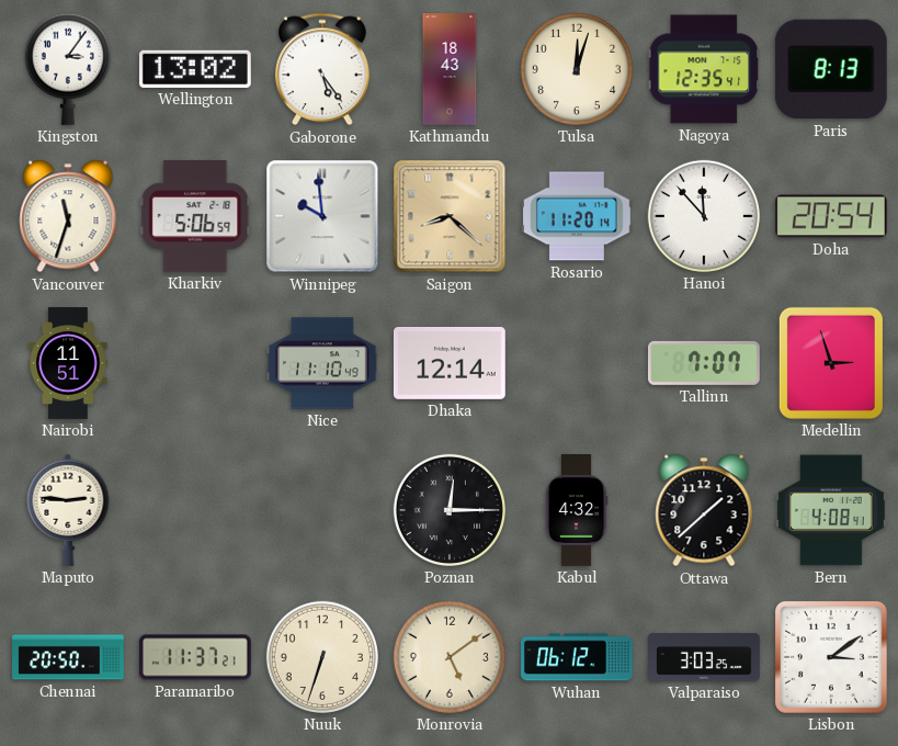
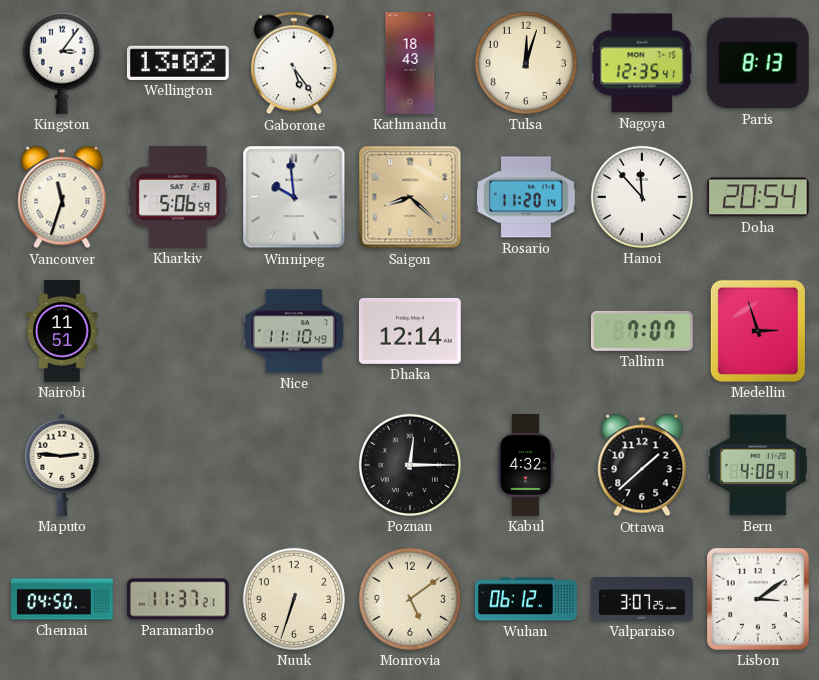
Chennai: 20:50 -> 04:50 (63, 599)
Valparaiso: 3:03 -> 3:07 (643, 599)
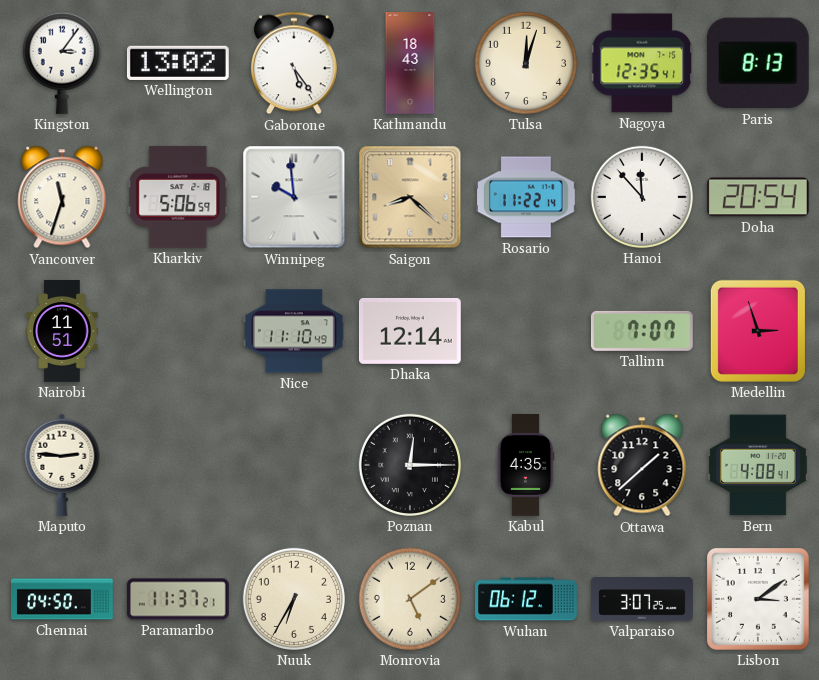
Rosario: 11:20 -> 11:22 (526, 197)
Kabul: 4:32 -> 4:35 (526, 466)
Nuuk: 6:33 -> 6:35 (294, 599)
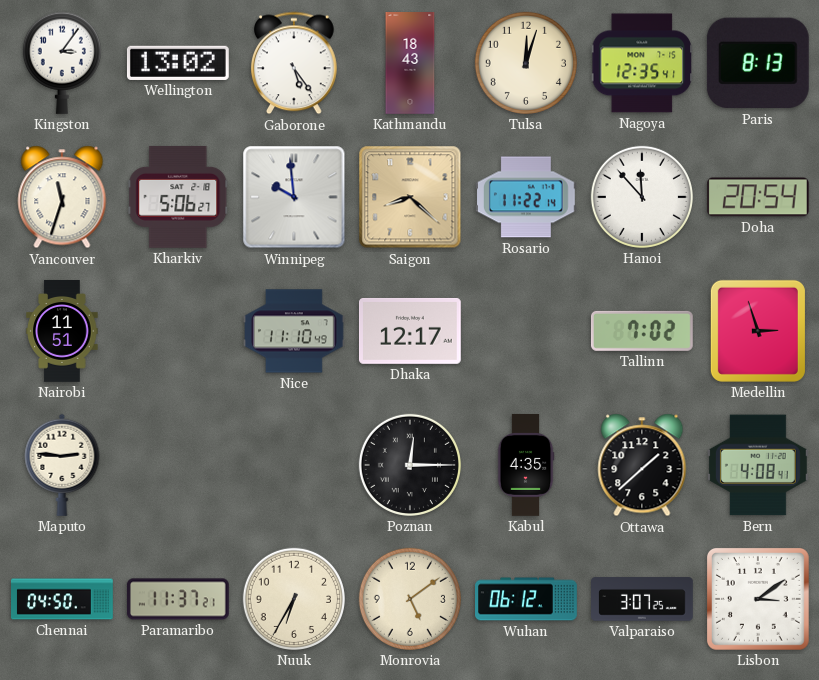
Kharkiv: 5:06:59 -> 5:06:27 (178, 197)
Dhaka: 12:14 -> 12:17 (410, 331)
Tallinn: 7:07 -> 7:02 (642, 331)
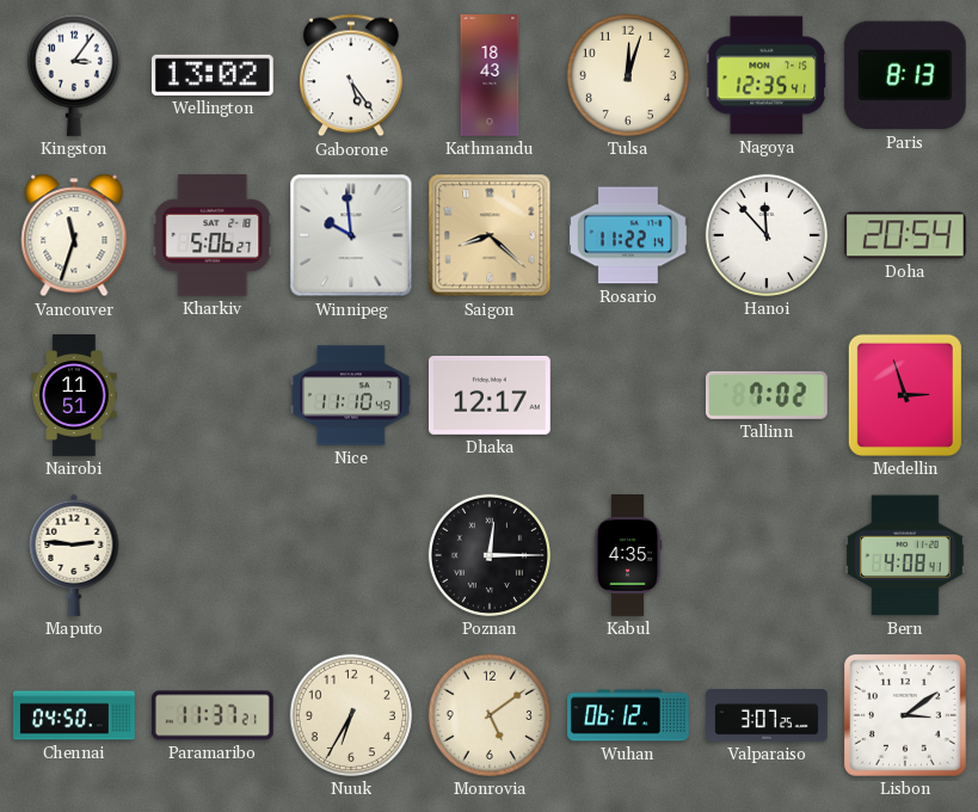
Ottawa: 1:38 -> none (642, 465)
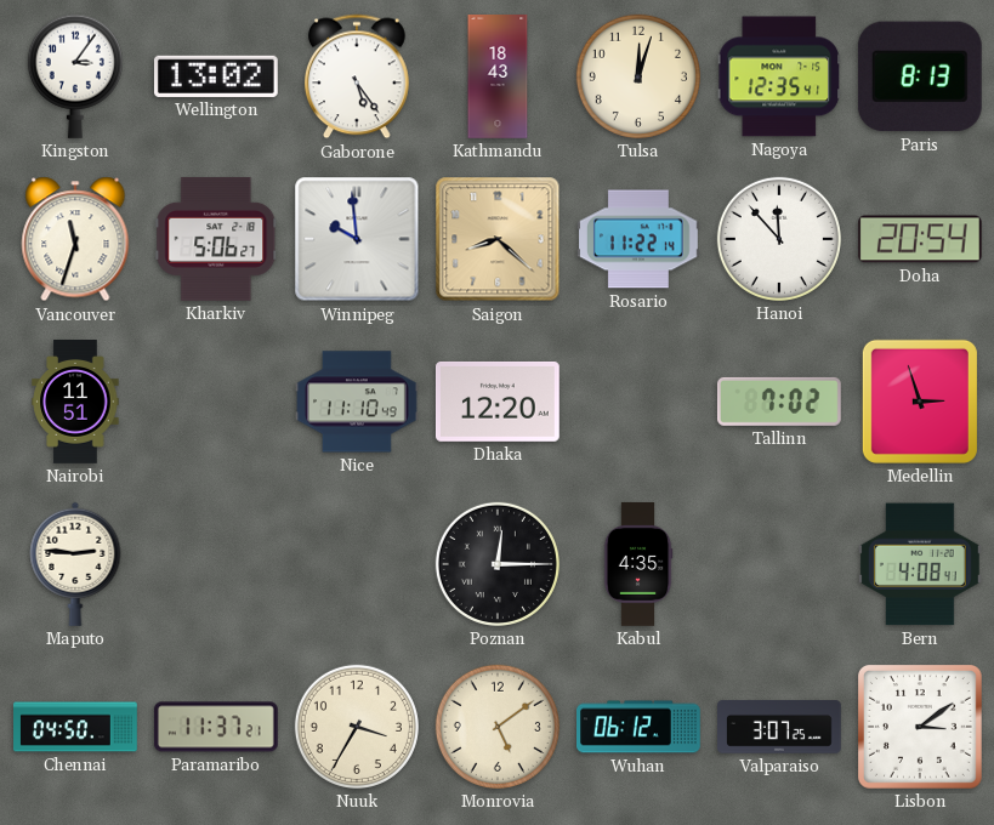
Dhaka: 12:17 -> 12:20 (498, 402)
Nuuk: 6:35 -> 3:35 (357, 727)
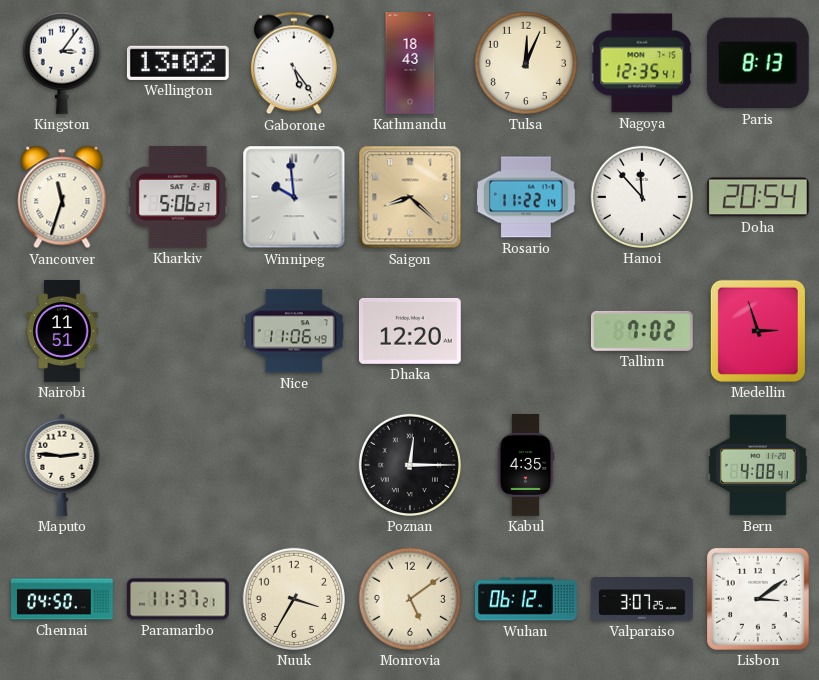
Tulsa: 12:03 -> 12:04 (526, 63)
Nice: 11:10 -> 11:06 (295, 331)
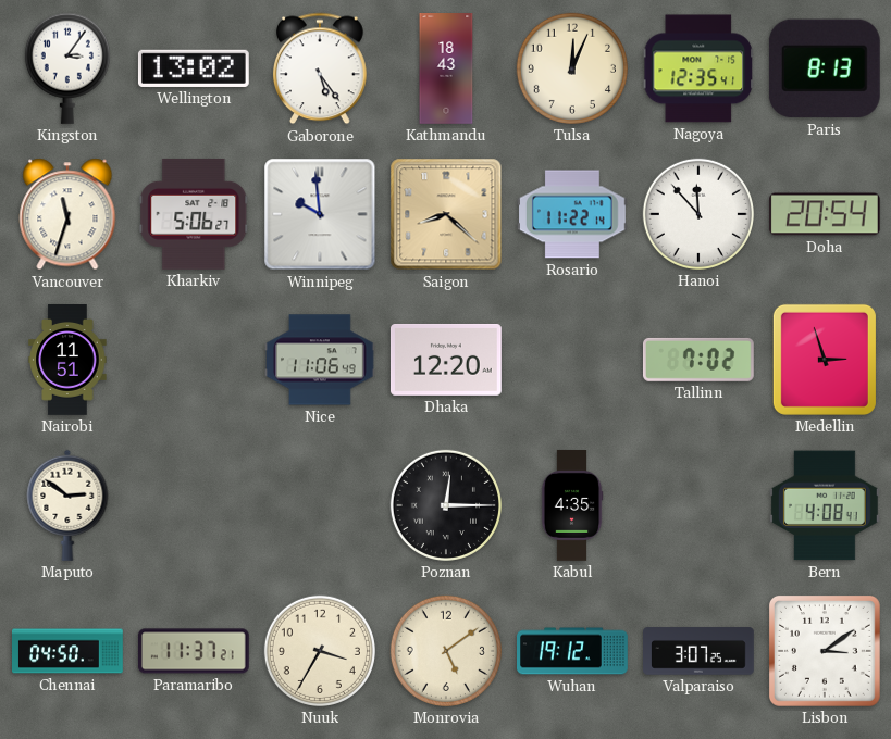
Maputo: 2:46 -> 2:51 (67, 505)
Wuhan: 06:12 -> 19:12 (573, 651)
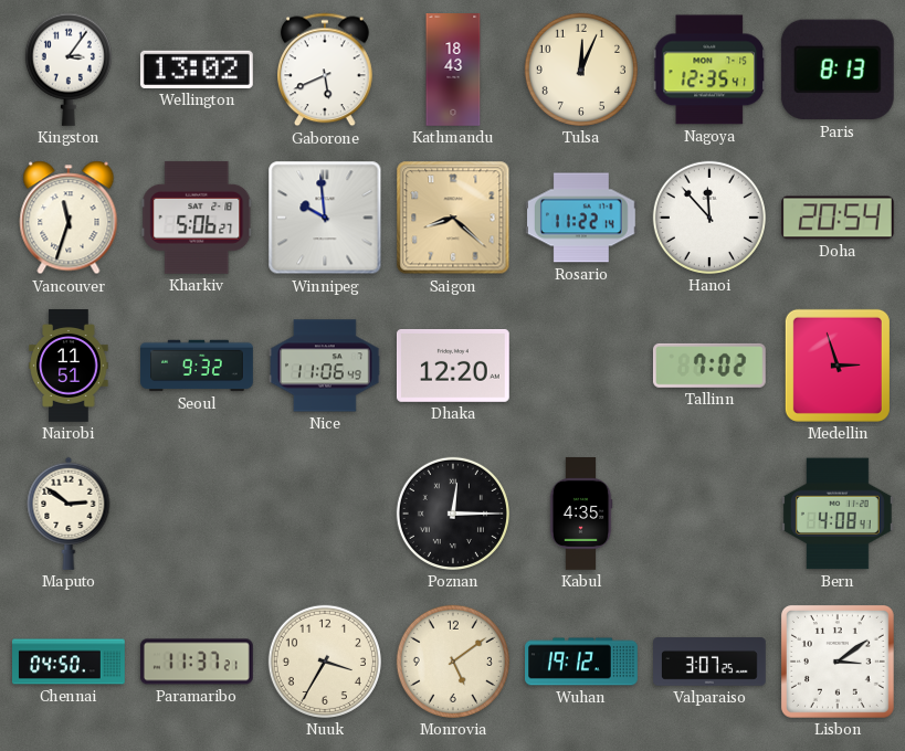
Gaborone: 5:24 -> 5:41 (325, 70)
Seoul: none -> 9:32 (197, 366)
